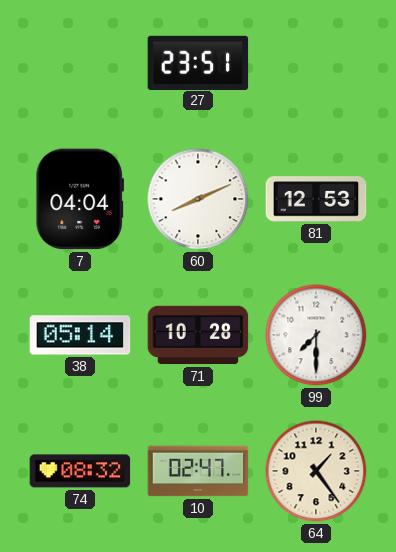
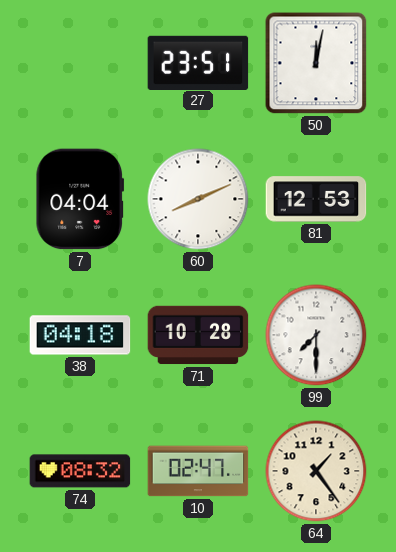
50: none -> 12:02 (316, 63)
38: 05:14 -> 04:18 (80, 335)
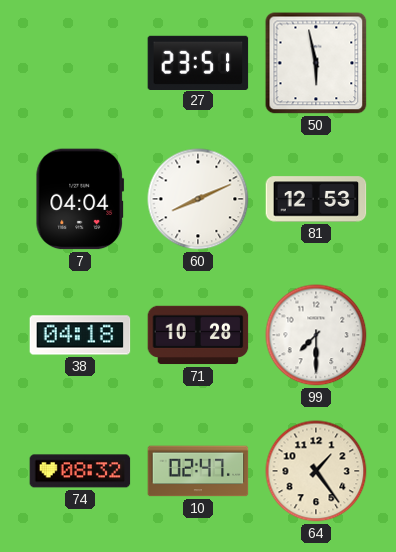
50: 12:02 -> 5:58 (316, 63)
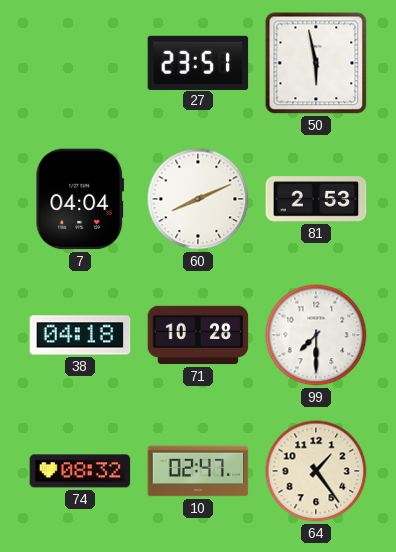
81: 12:53 -> 2:53 (316, 199)
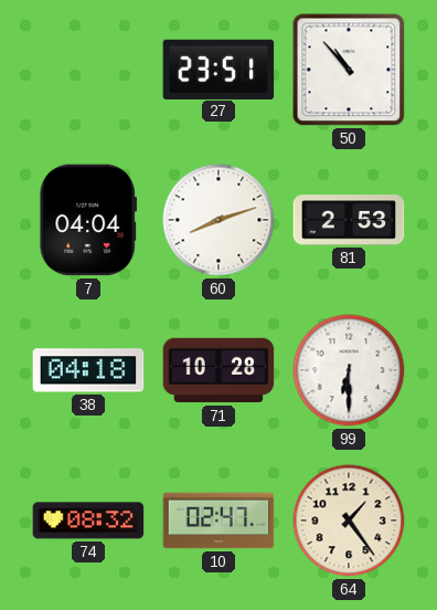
50: 5:58 -> 10:53 (349, 70)
60: 8:11 -> 8:12 (218, 220)
99: 7:30 -> 6:30 (349, 370)
